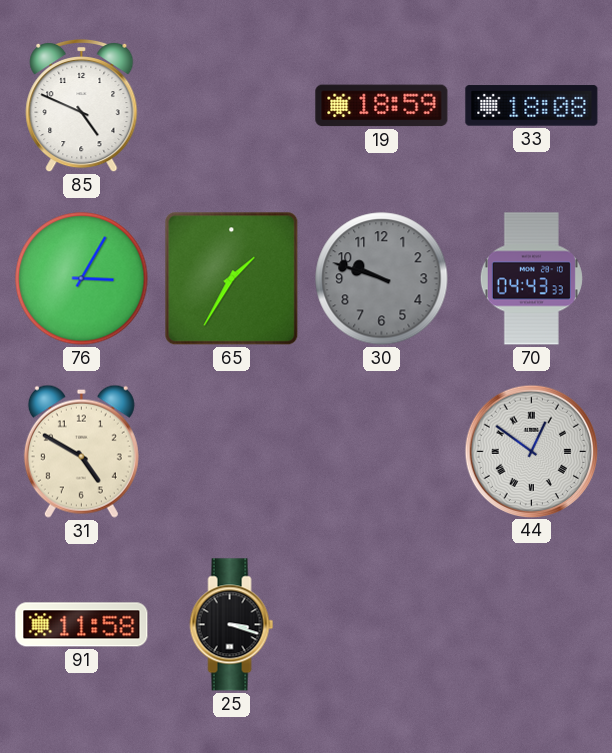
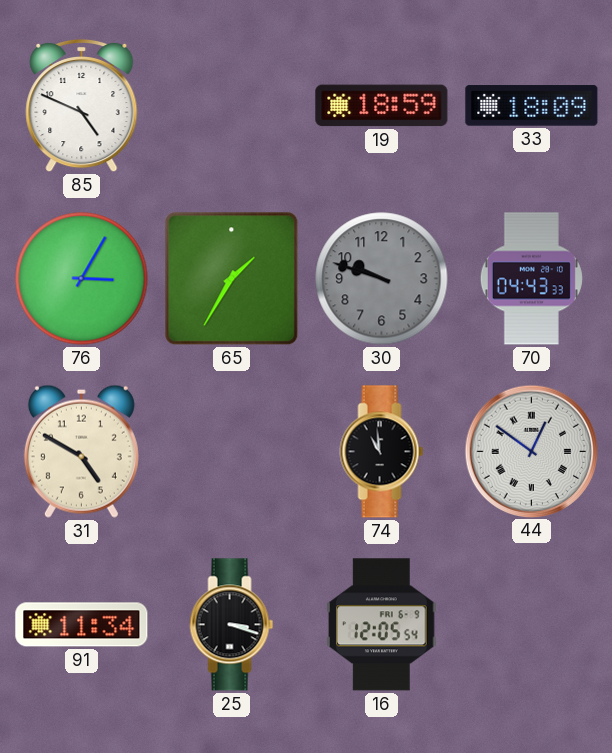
33: 18:08 -> 18:09 (532, 106)
74: none -> 10:59 (382, 452)
91: 11:58 -> 11:34 (82, 625)
16: none -> 12:05 (382, 625)
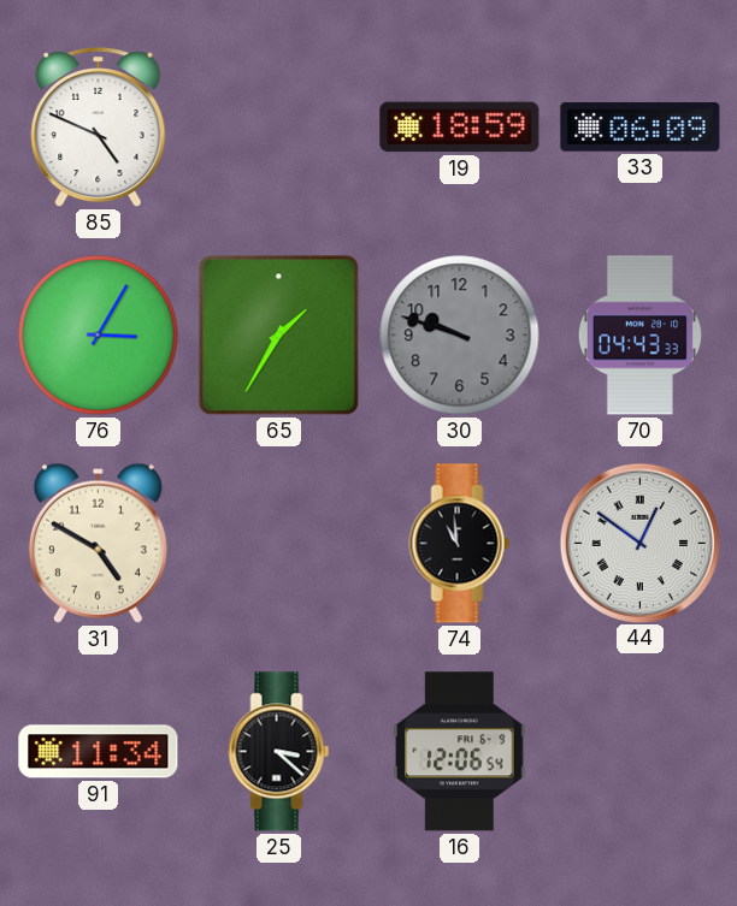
33: 18:09 -> 06:09 (641, 128)
25: 3:18 -> 3:22 (279, 752)
16: 12:05 -> 12:06 (460, 752)
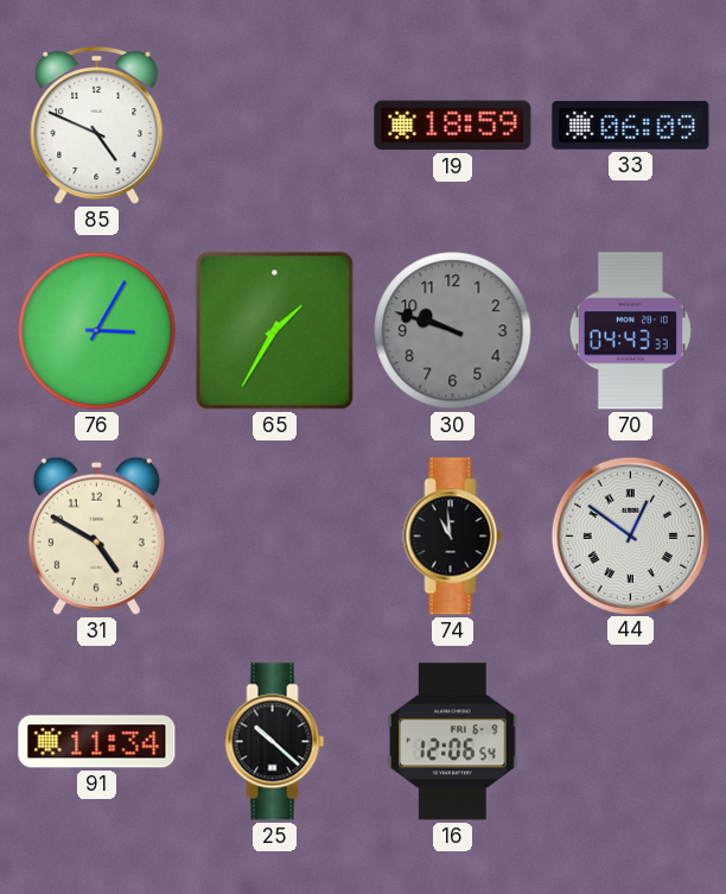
25: 3:22 -> 10:22 (275, 742)
